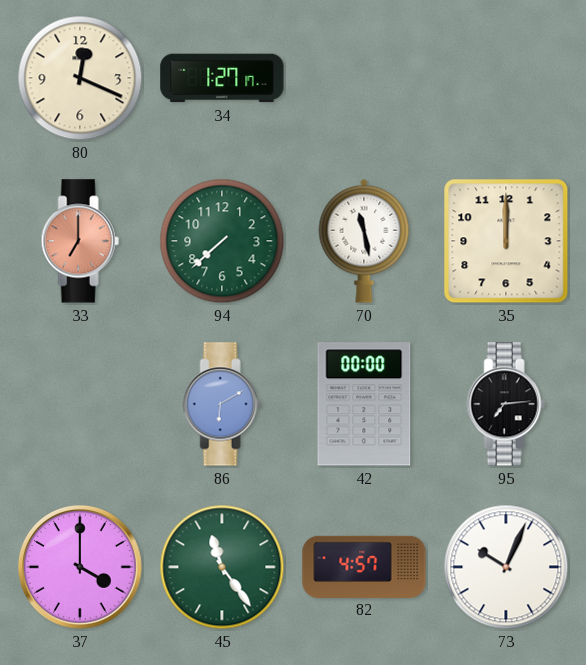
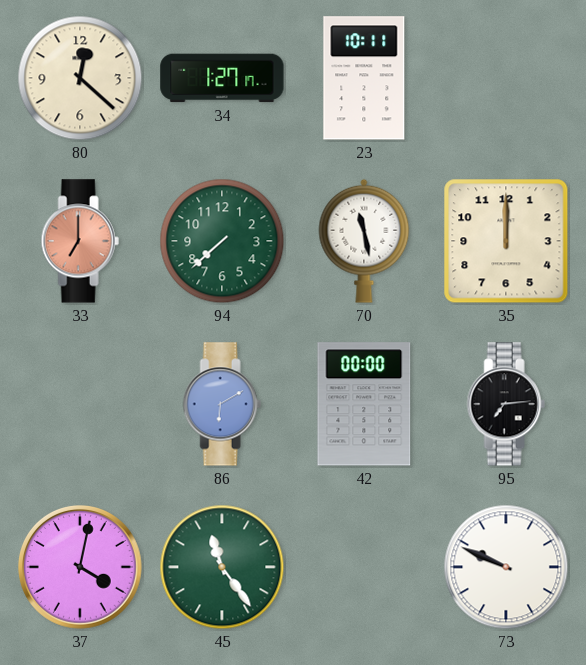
80: 12:19 -> 12:22 (80, 78)
23: none -> 10:11 (364, 78)
37: 4:00 -> 4:02 (81, 568)
82: 4:57 -> none (364, 566)
73: 10:04 -> 9:49 (506, 567)
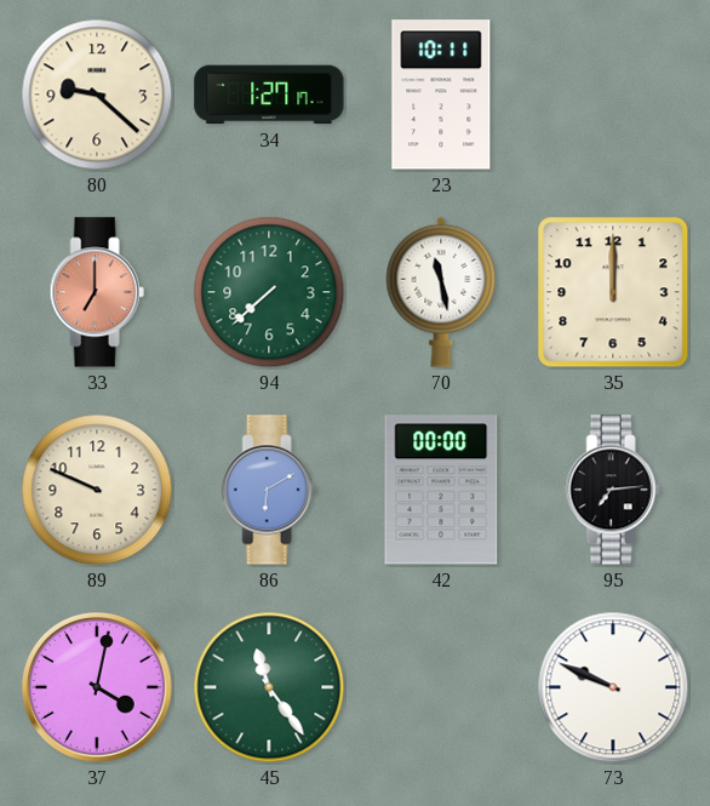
80: 12:22 -> 9:22 (97, 95)
89: none -> 9:49 (97, 490)
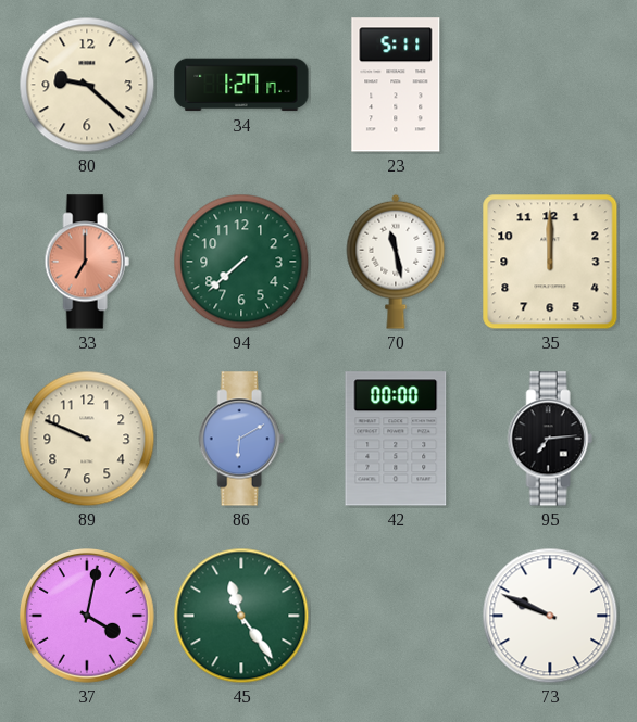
23: 10:11 -> 5:11 (396, 85)
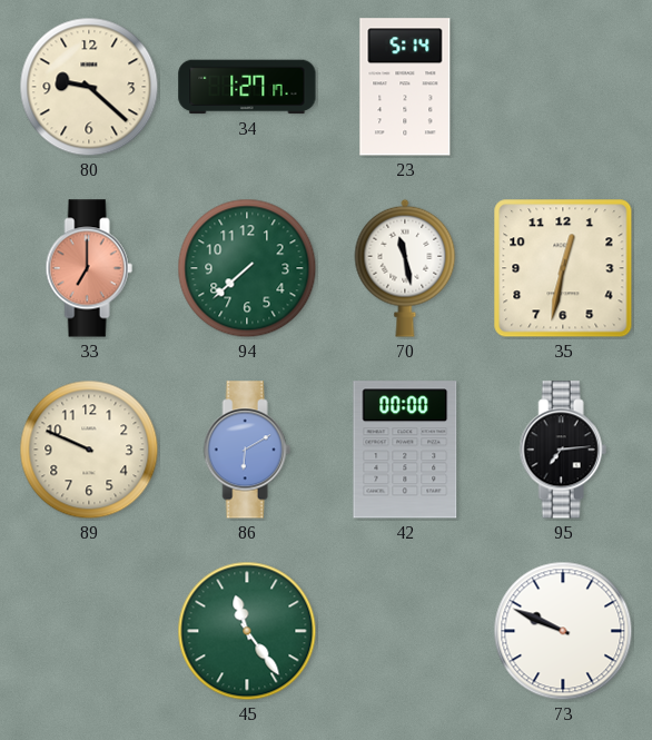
23: 5:11 -> 5:14 (405, 87)
35: 12:00 -> 12:32 (563, 268)
37: 4:02 -> none (88, 617)
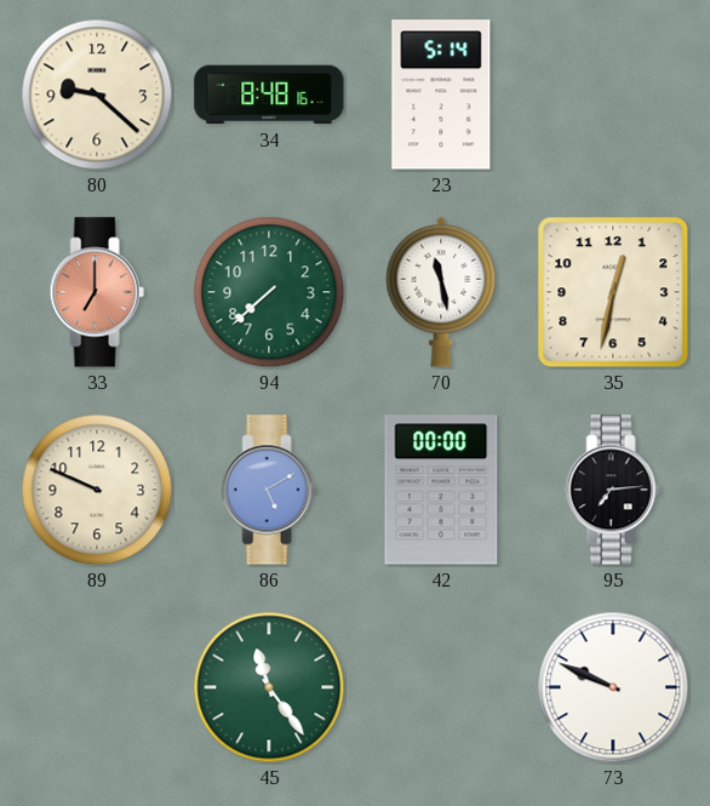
34: 1:27 -> 8:48 (269, 95)
86: 6:10 -> 5:10 (269, 490)
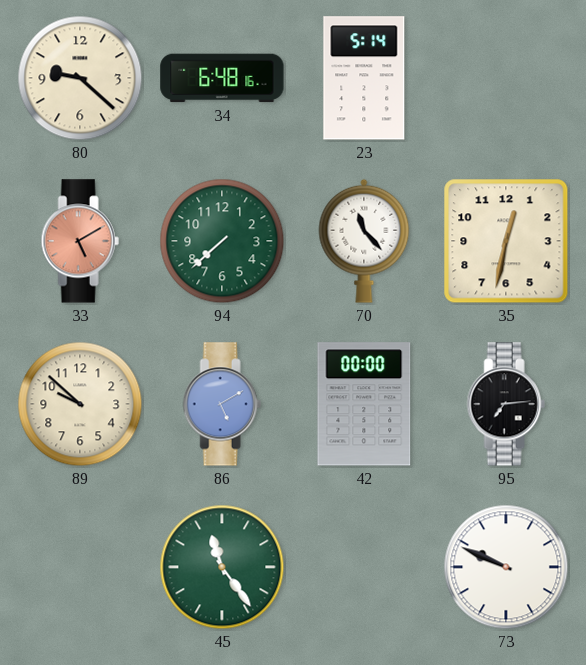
34: 8:48 -> 6:48 (222, 78)
33: 7:00 -> 5:10 (80, 241)
70: 11:28 -> 11:23 (364, 241)
89: 9:49 -> 9:52 (80, 404)
